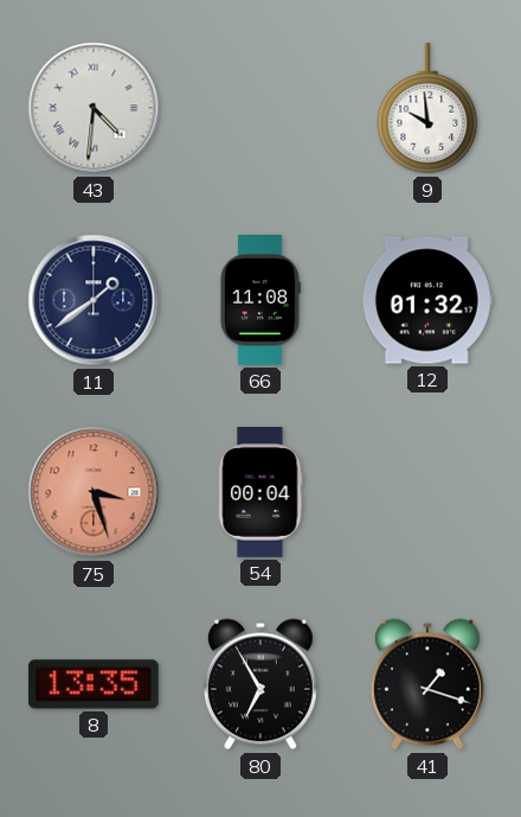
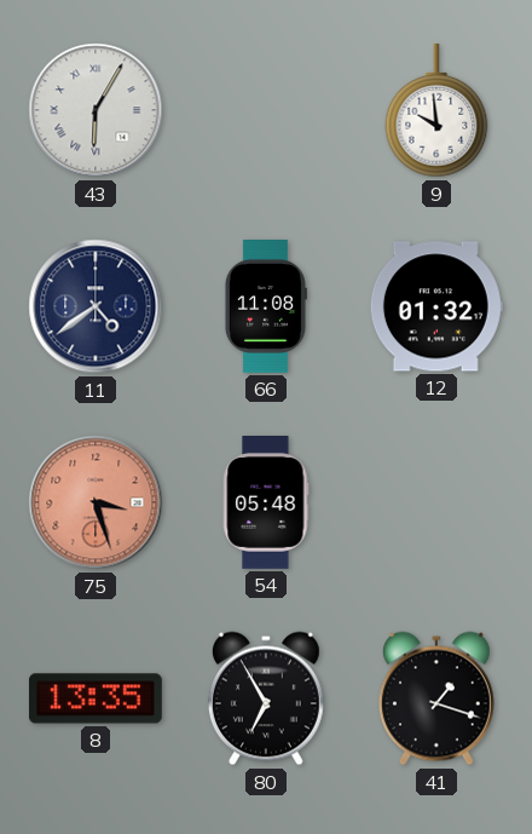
43: 4:31 -> 6:05 (96, 110)
11: 1:39 -> 4:39 (96, 306)
54: 00:04 -> 05:48 (266, 504)
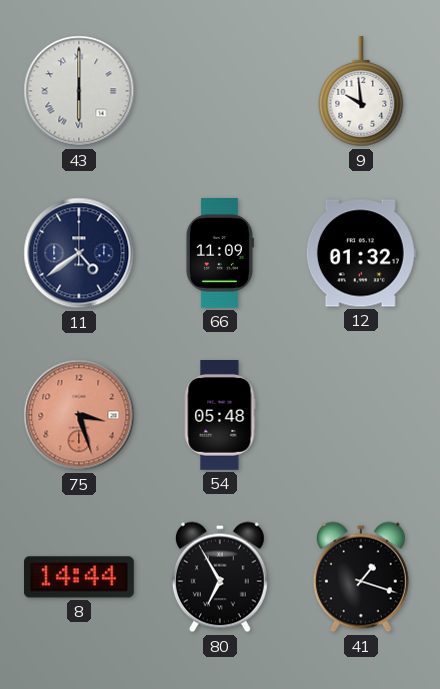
43: 6:05 -> 6:00 (79, 91)
66: 11:08 -> 11:09 (219, 254)
8: 13:35 -> 14:44 (80, 577)
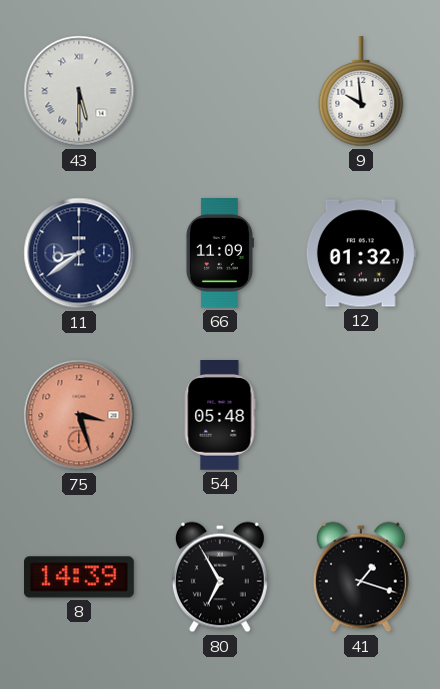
43: 6:00 -> 5:30 (79, 91)
11: 4:39 -> 8:39 (79, 253)
8: 14:44 -> 14:39 (80, 577)
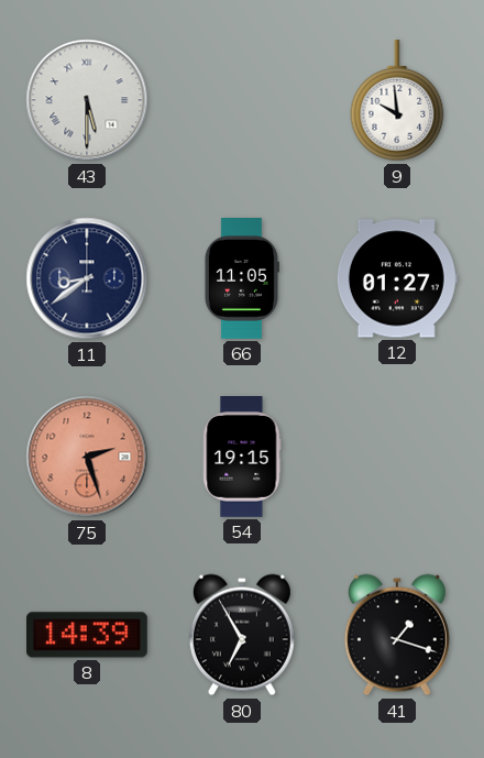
66: 11:09 -> 11:05 (241, 279)
12: 01:32 -> 01:27 (397, 278)
75: 3:27 -> 2:27 (87, 457)
54: 05:48 -> 19:15 (242, 458)
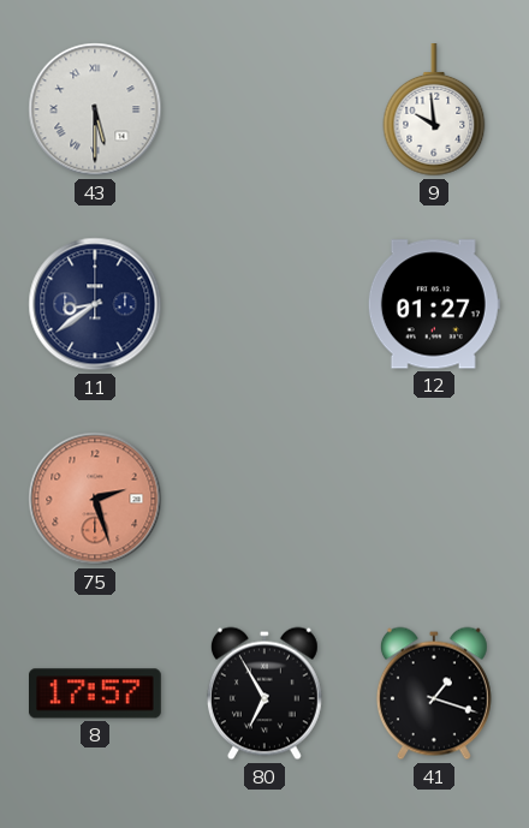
66: 11:05 -> none (241, 279)
54: 19:15 -> none (242, 458)
8: 14:39 -> 17:57 (96, 693)
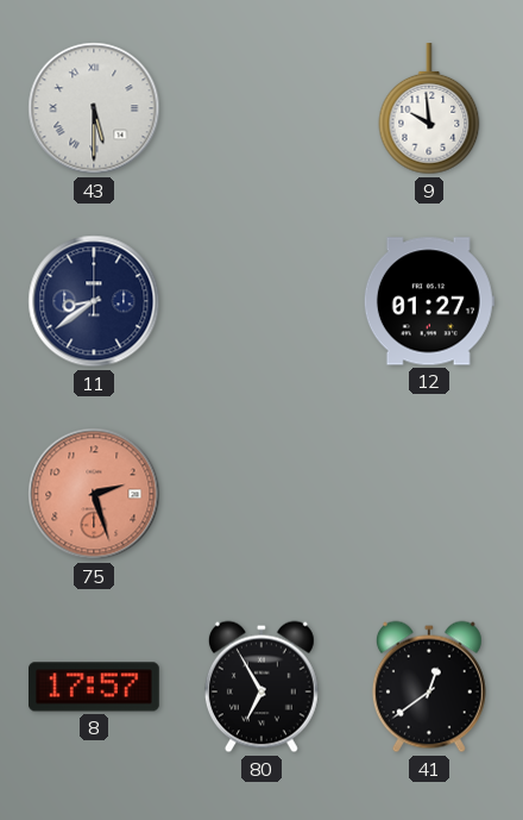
41: 1:18 -> 12:39 (429, 687)
